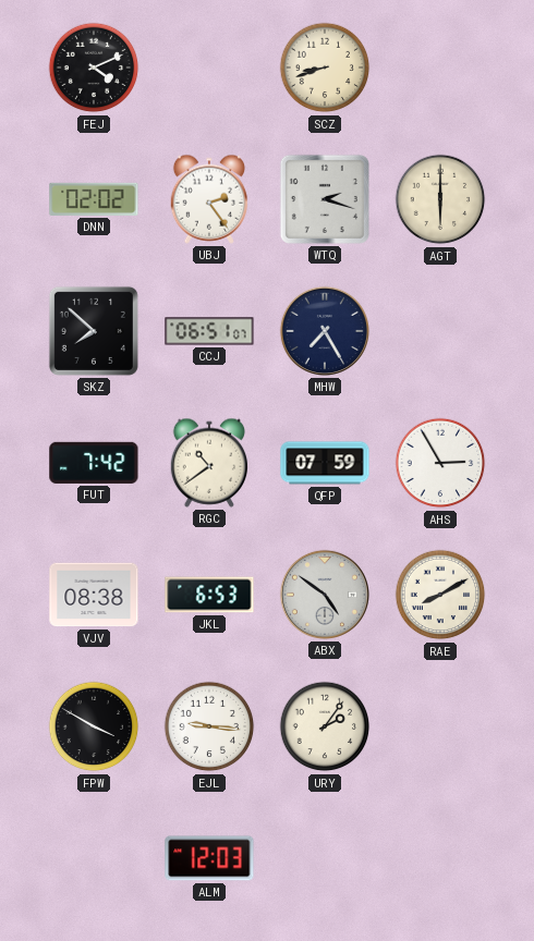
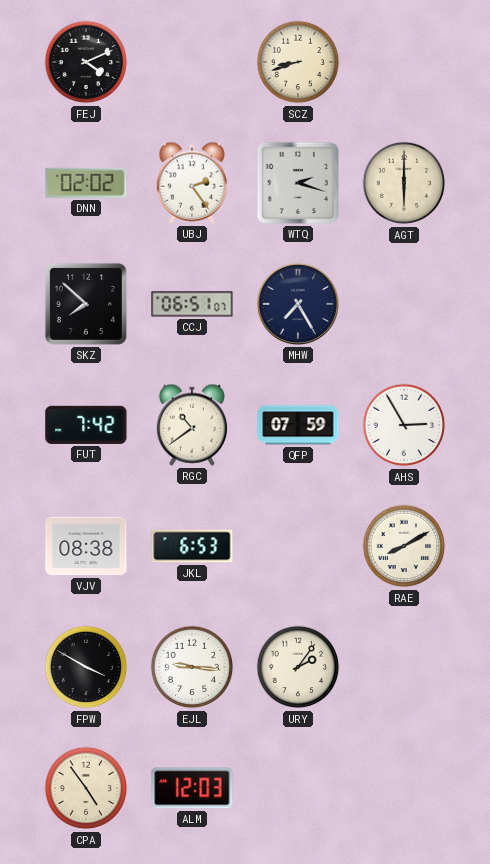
ABX: 4:51 -> none (325, 595)
CPA: none -> 4:54 (86, 788)
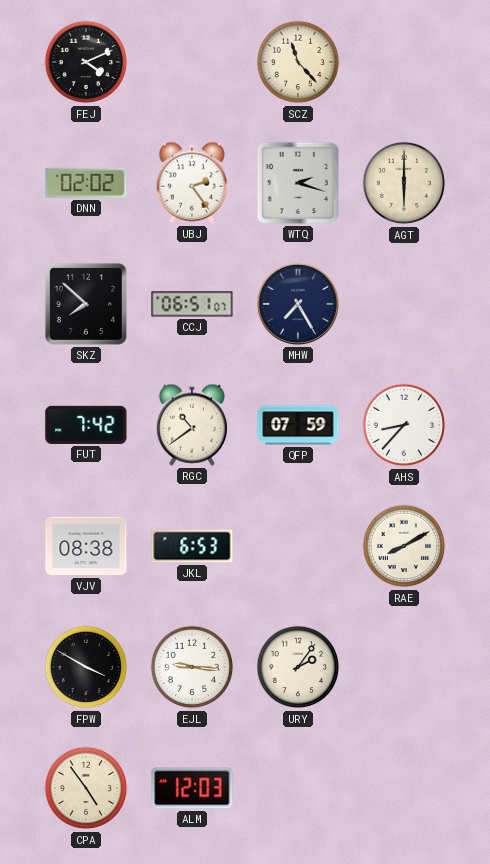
SCZ: 8:42 -> 11:23 (298, 62)
AHS: 2:55 -> 8:37 (404, 425)
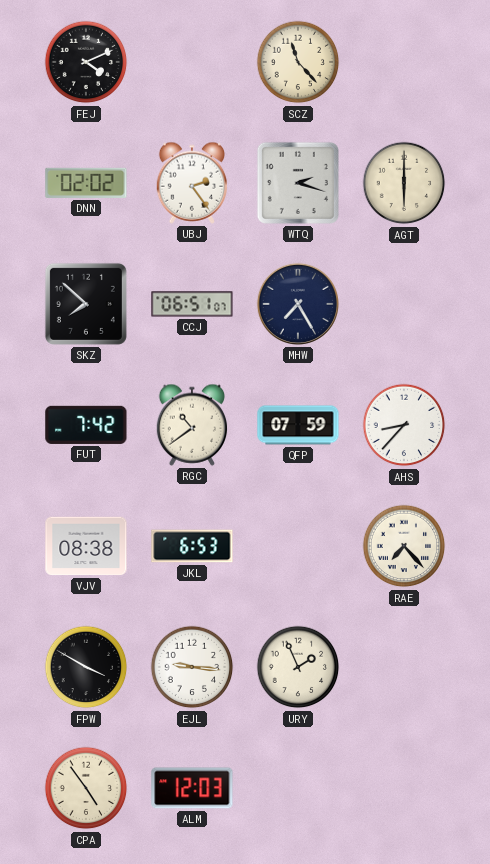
RAE: 8:10 -> 7:23 (404, 546)
URY: 2:06 -> 1:56 (298, 667)
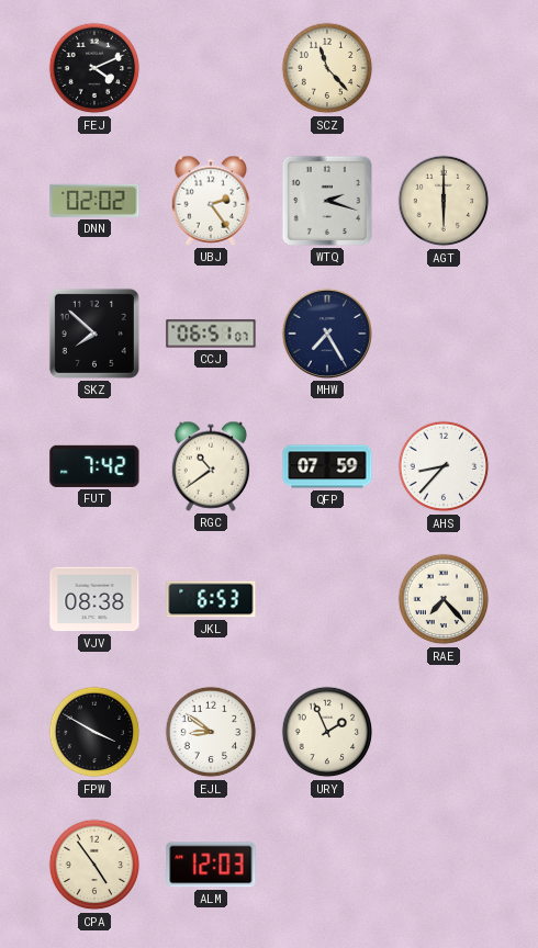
EJL: 9:16 -> 8:51 (211, 732)
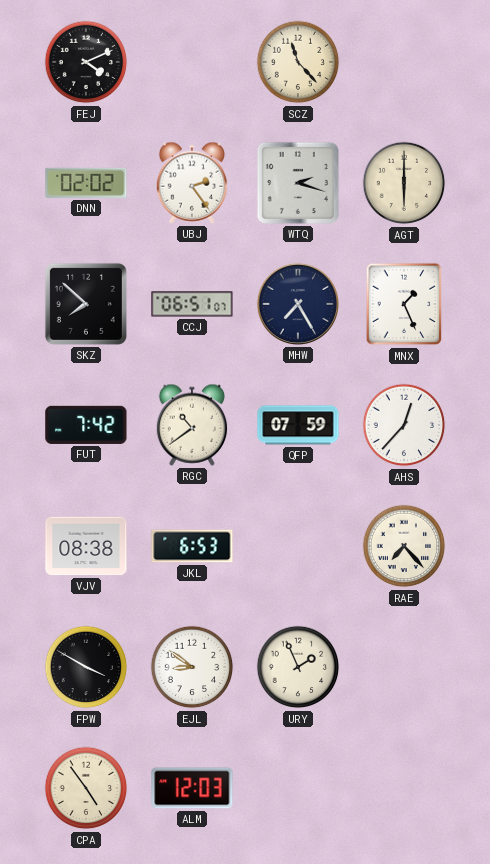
MNX: none -> 1:26 (404, 304)
AHS: 8:37 -> 12:37 (404, 425)
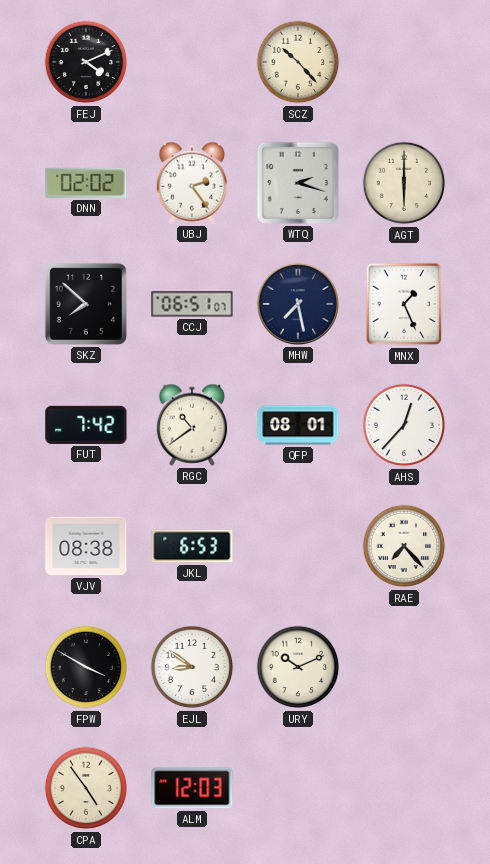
SCZ: 11:23 -> 10:23 (298, 62)
MHW: 7:25 -> 7:28 (298, 304)
QFP: 07:59 -> 08:01 (298, 425)
URY: 1:56 -> 10:11 (298, 667)
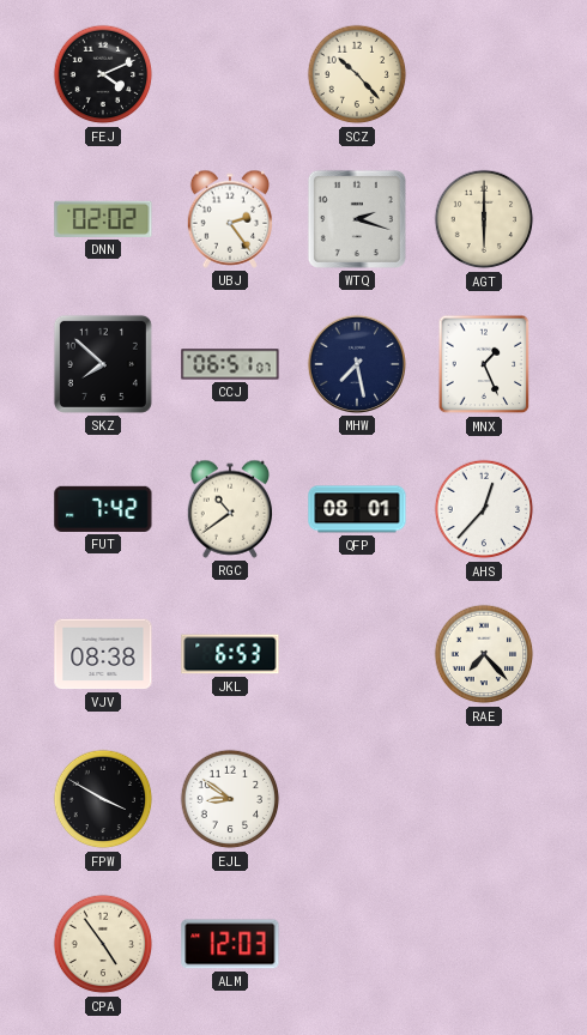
URY: 10:11 -> none (298, 667)
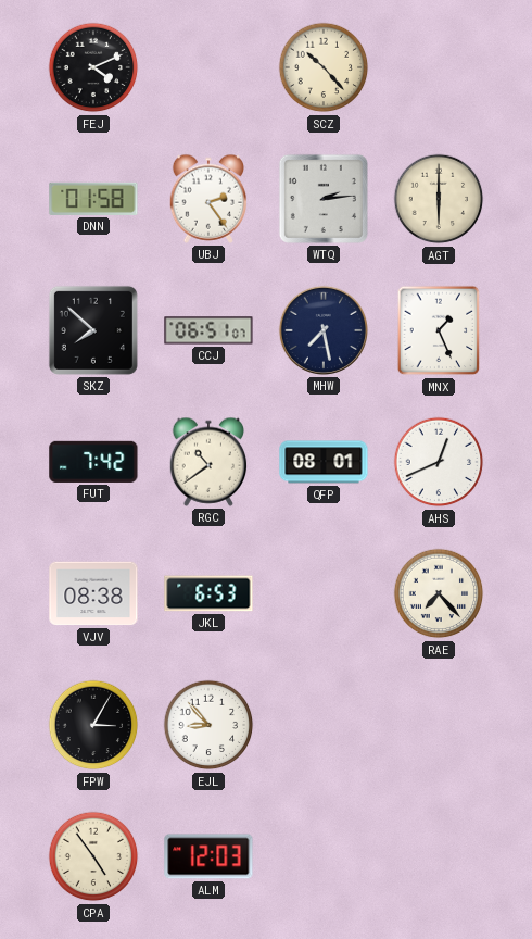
DNN: 02:02 -> 01:58 (93, 199)
WTQ: 2:18 -> 2:14 (324, 199)
AHS: 12:37 -> 12:41 (439, 462)
FPW: 3:50 -> 3:05 (93, 725)
EJL: 8:51 -> 8:53 (208, 725)
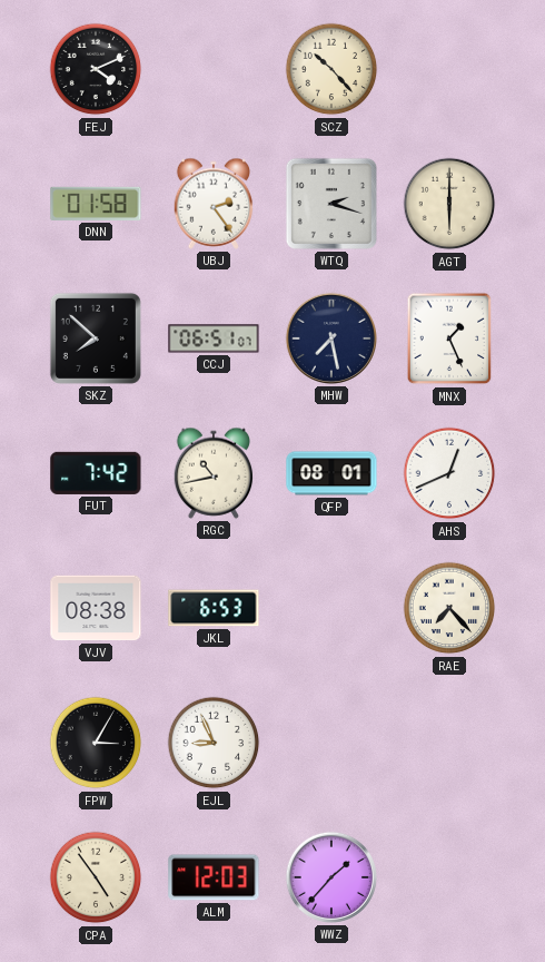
WTQ: 2:14 -> 2:18 (331, 204)
RGC: 10:39 -> 10:43 (214, 473)
EJL: 8:53 -> 8:56 (214, 743)
WWZ: none -> 1:37 (331, 877)
